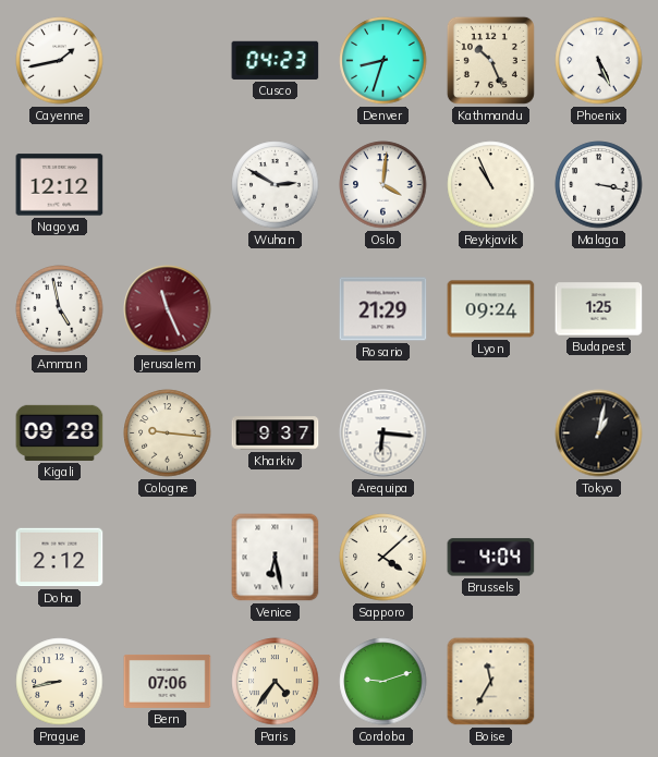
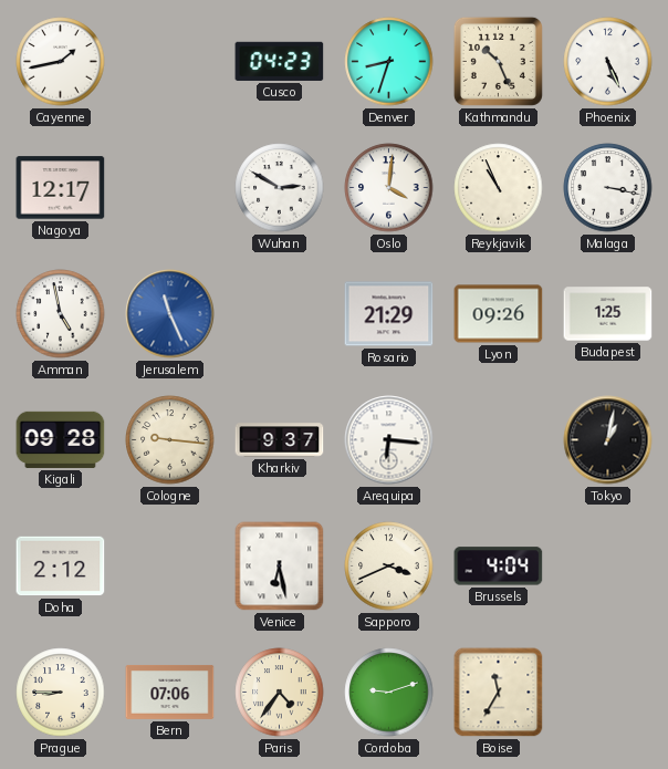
Nagoya: 12:12 -> 12:17 (61, 188)
Jerusalem dial: burgundy -> blue (170, 314)
Lyon: 09:24 -> 09:26 (499, 314)
Sapporo: 4:08 -> 3:41 (389, 567)
Prague: 8:43 -> 8:45 (61, 693)
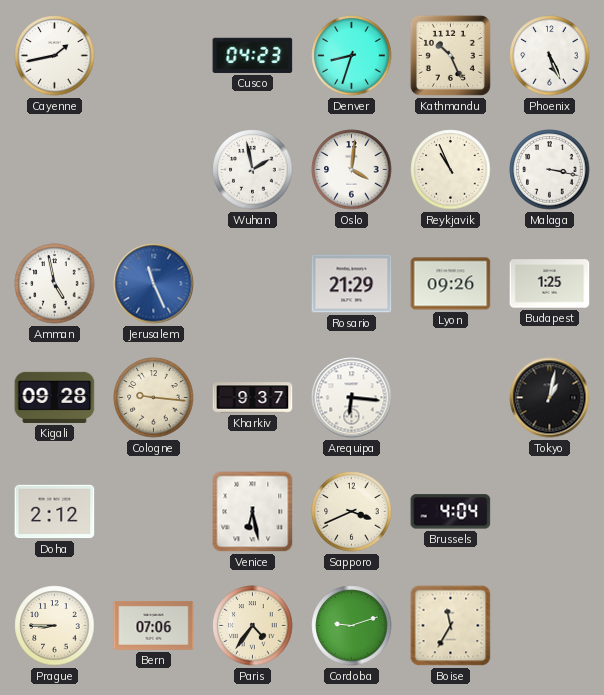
Nagoya: 12:17 -> none (61, 188)
Wuhan: 2:50 -> 1:58 (253, 170)
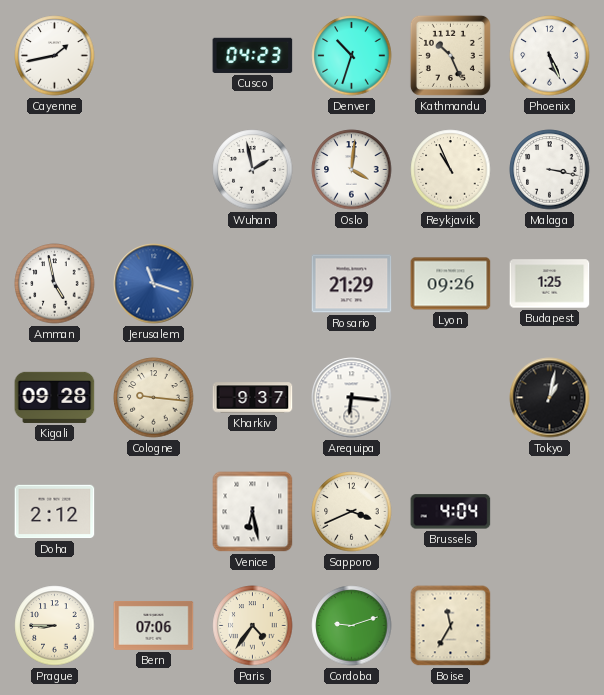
Denver: 8:33 -> 10:33 (352, 56)
Jerusalem: 11:26 -> 11:18 (154, 284)
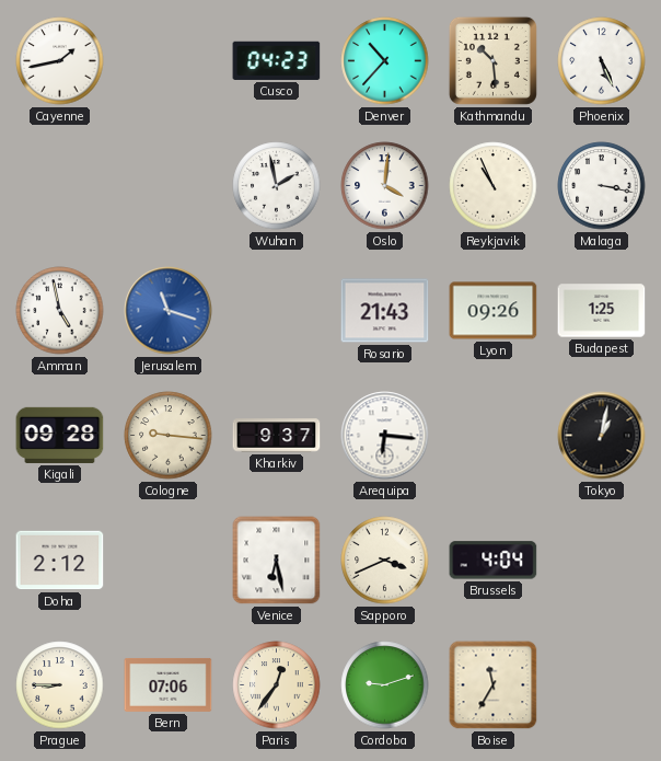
Denver: 10:33 -> 10:37 (385, 61)
Kathmandu: 10:26 -> 10:29 (492, 60)
Rosario: 21:29 -> 21:43 (385, 311)
Paris: 4:36 -> 12:36 (277, 685)
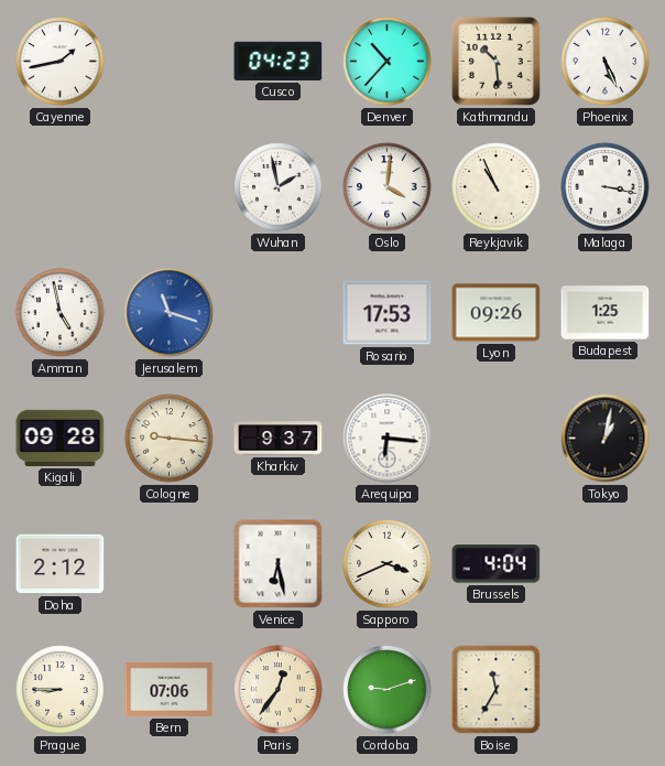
Rosario: 21:43 -> 17:53 (388, 313)
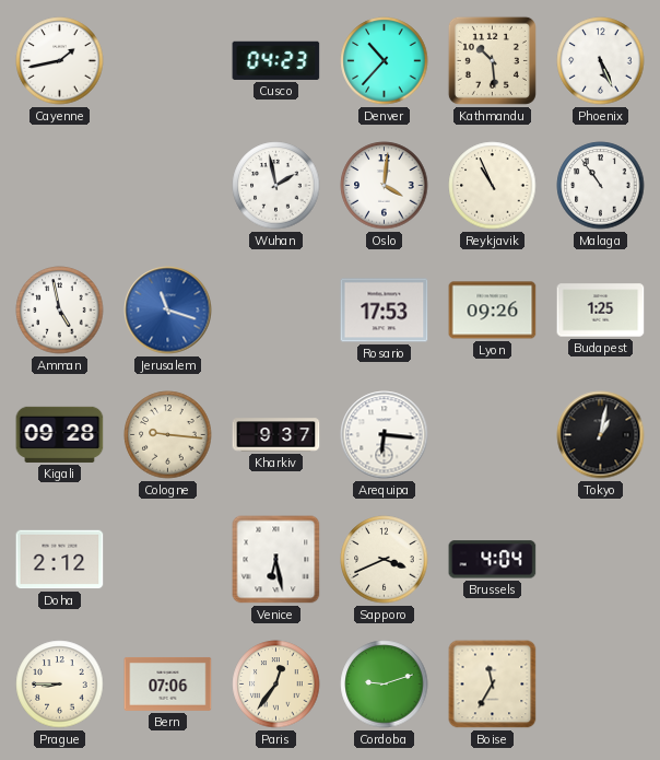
Malaga: 3:17 -> 10:54 (601, 186)
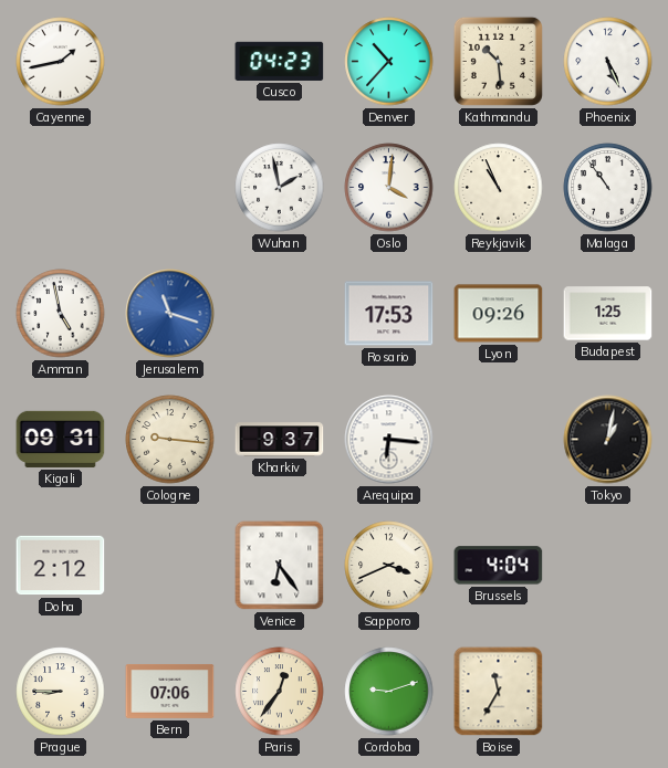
Kigali: 09:28 -> 09:31 (61, 439)
Venice: 6:28 -> 6:24 (280, 566)
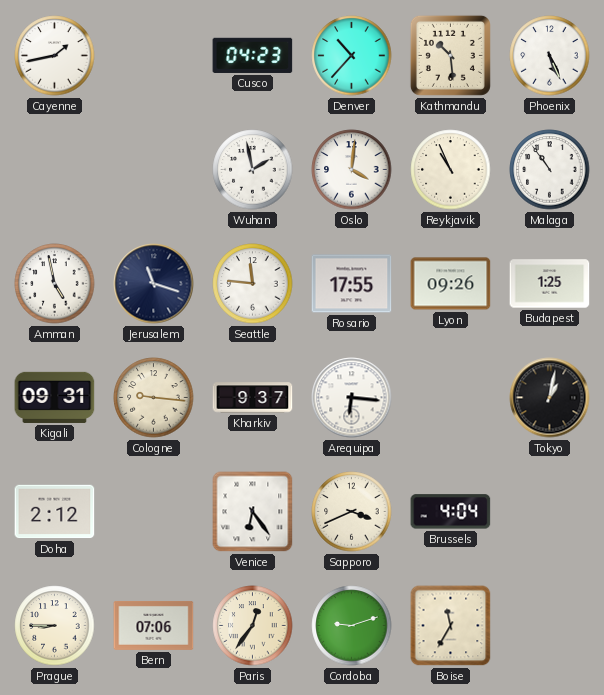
Jerusalem dial: blue -> navy (154, 284)
Seattle: none -> 11:46 (253, 284)
Rosario: 17:53 -> 17:55 (352, 284)
